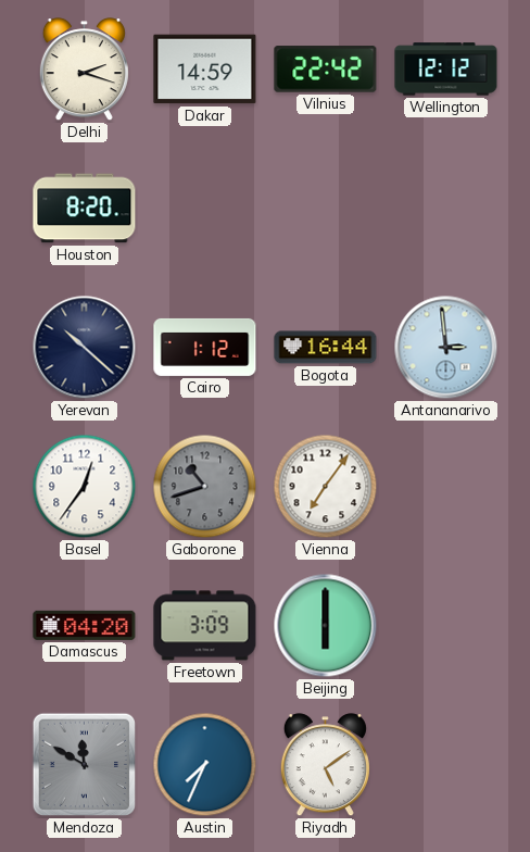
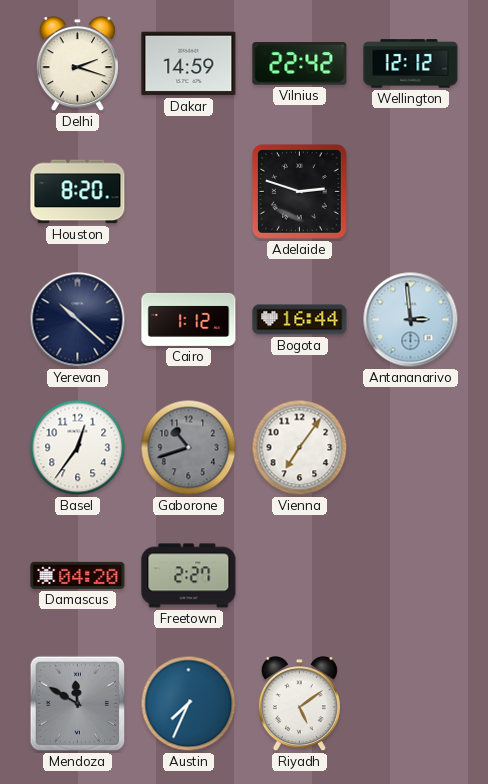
Adelaide: none -> 2:48 (299, 191)
Freetown: 3:09 -> 2:27 (189, 576)
Beijing: 6:00 -> none (326, 626)
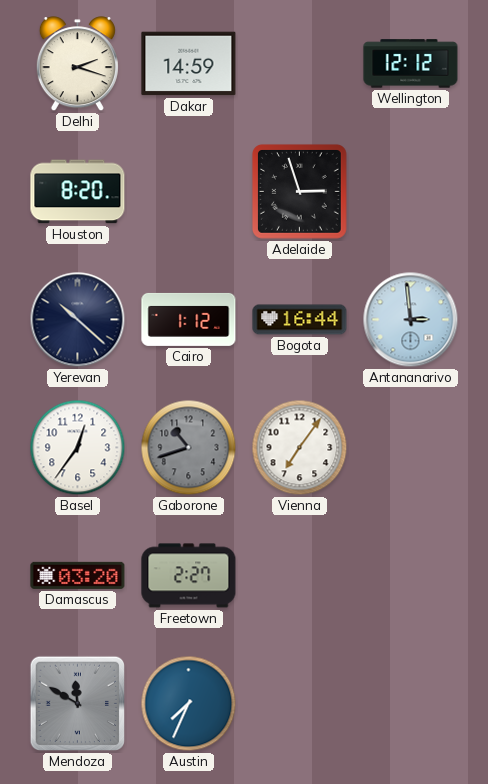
Vilnius: 22:42 -> none (300, 64)
Adelaide: 2:48 -> 2:57 (299, 191)
Damascus: 04:20 -> 03:20 (78, 575)
Riyadh: 5:09 -> none (299, 704)
